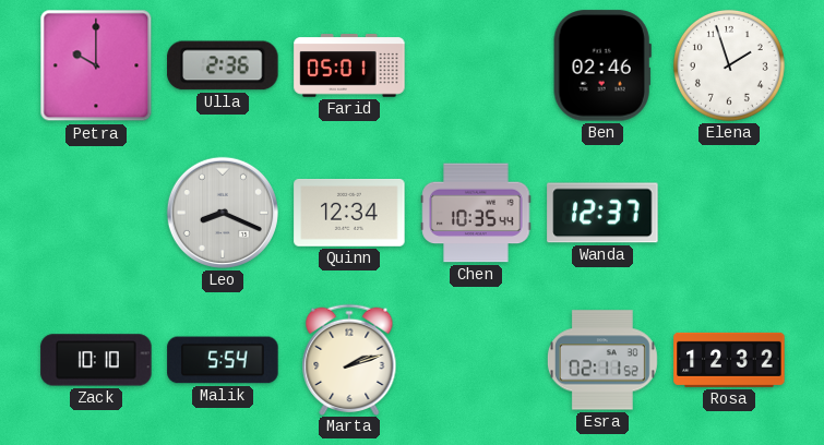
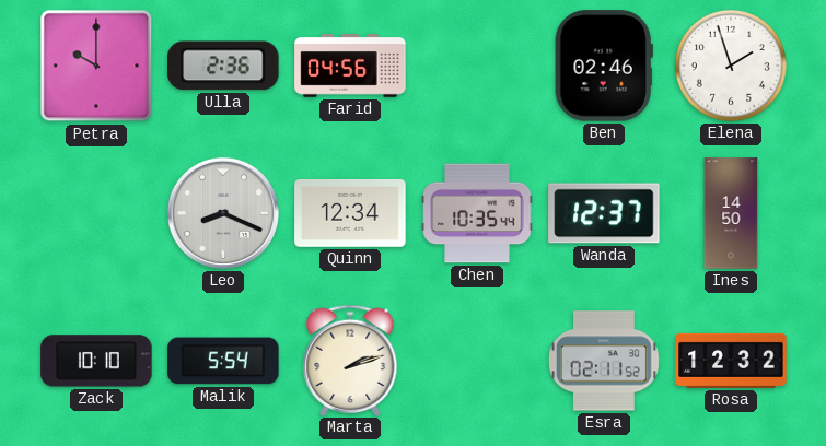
Farid: 05:01 -> 04:56 (350, 66)
Ines: none -> 14:50 (731, 213)
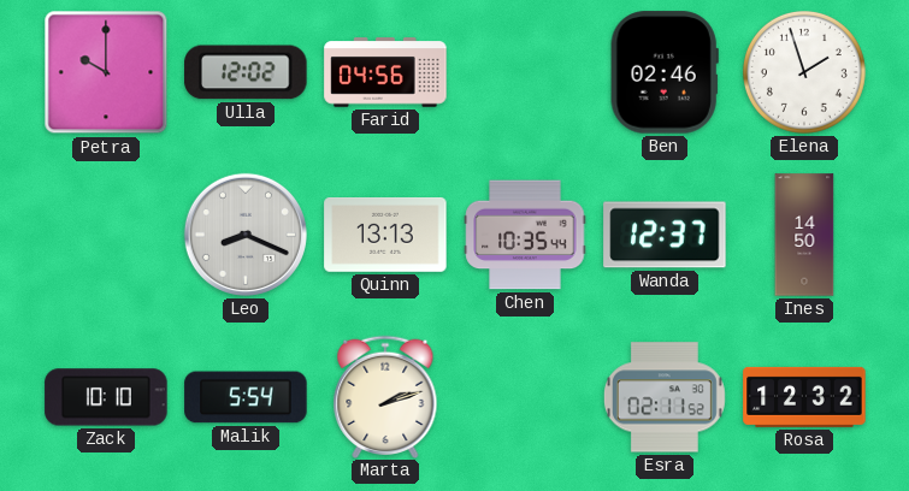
Ulla: 2:36 -> 12:02 (246, 72)
Quinn: 12:34 -> 13:13 (385, 236)
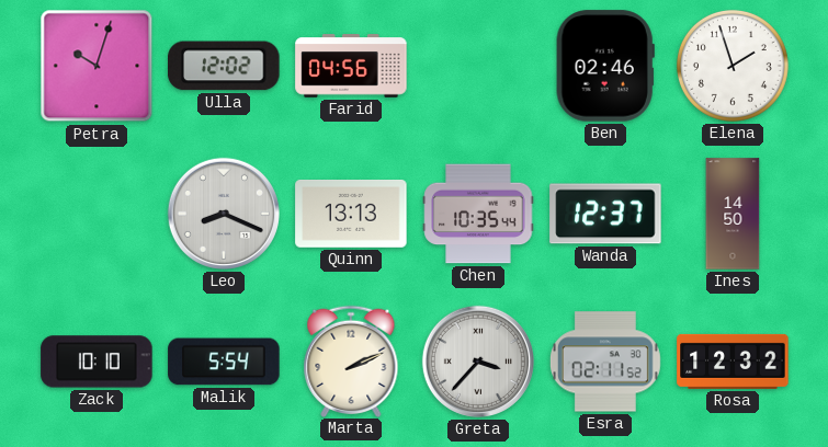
Petra: 10:00 -> 10:03 (97, 66)
Marta: 2:12 -> 2:11 (351, 360)
Greta: none -> 3:37 (478, 362)
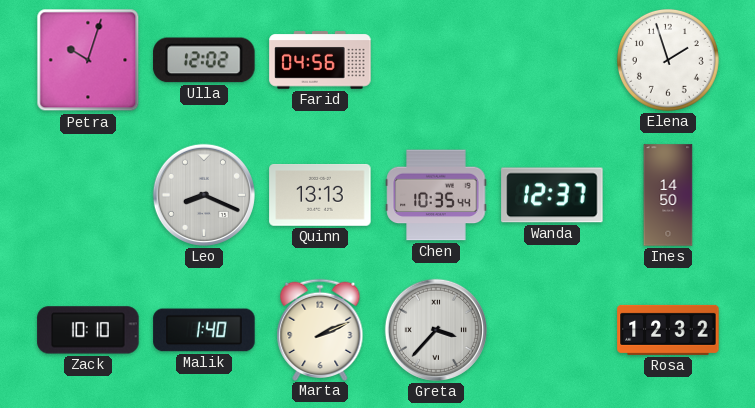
Ben: 02:46 -> none (605, 66)
Malik: 5:54 -> 1:40 (204, 330)
Esra: 02:11 -> none (605, 362)
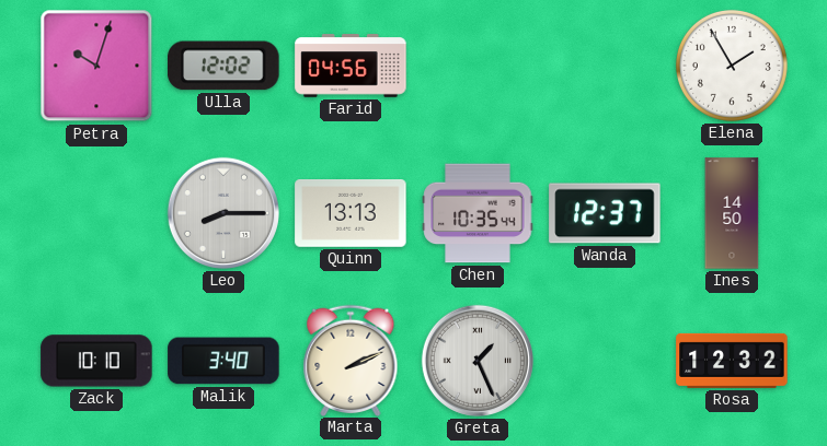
Elena: 1:57 -> 1:55 (732, 66)
Leo: 8:19 -> 8:15 (223, 213)
Malik: 1:40 -> 3:40 (223, 361)
Greta: 3:37 -> 1:26 (478, 361)
